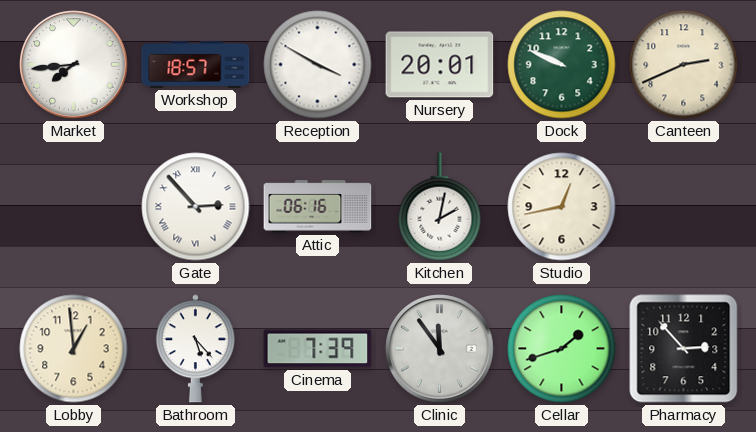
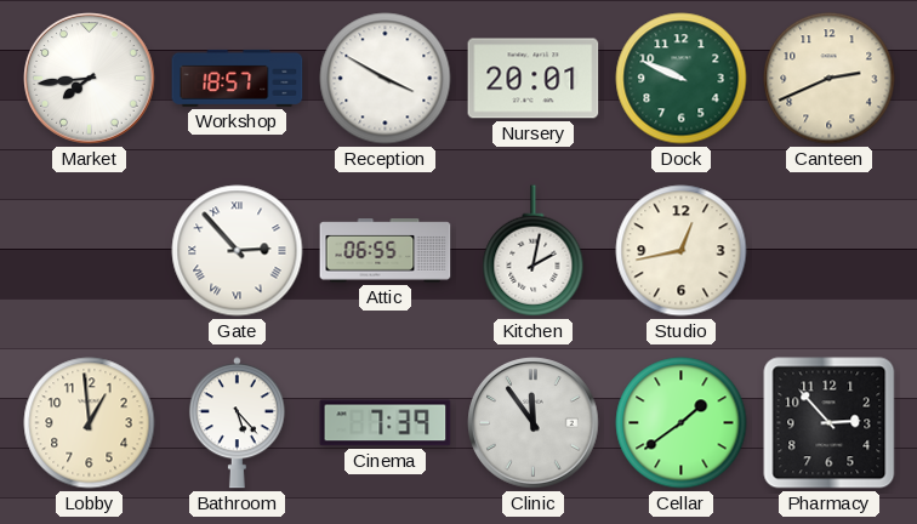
Attic: 06:16 -> 06:55 (386, 251)
Cellar: 1:42 -> 1:39 (682, 423)
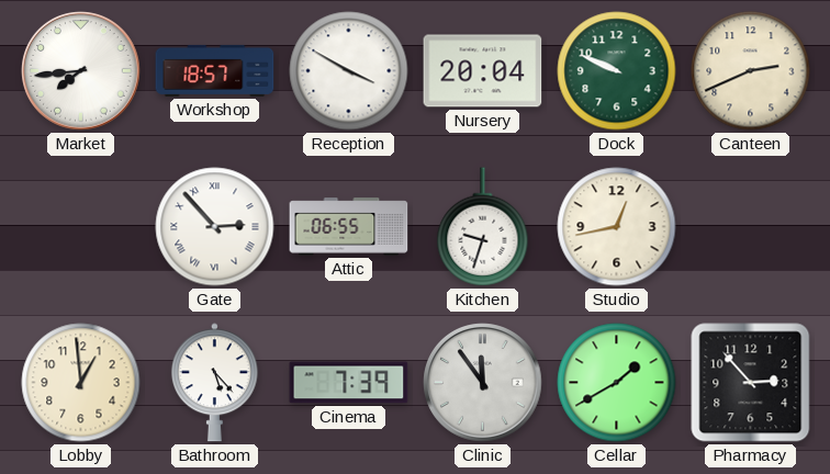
Nursery: 20:01 -> 20:04 (483, 71)
Kitchen: 2:02 -> 9:33 (483, 227)
Cellar: 1:39 -> 1:40 (617, 383)
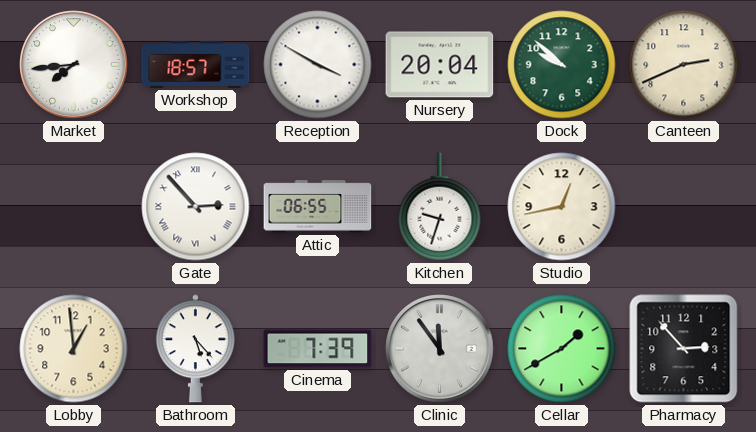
Dock: 9:49 -> 9:52 (562, 65)
